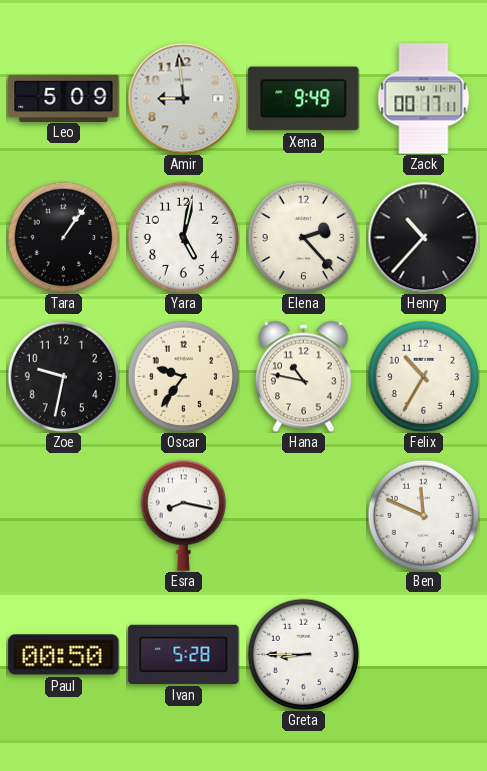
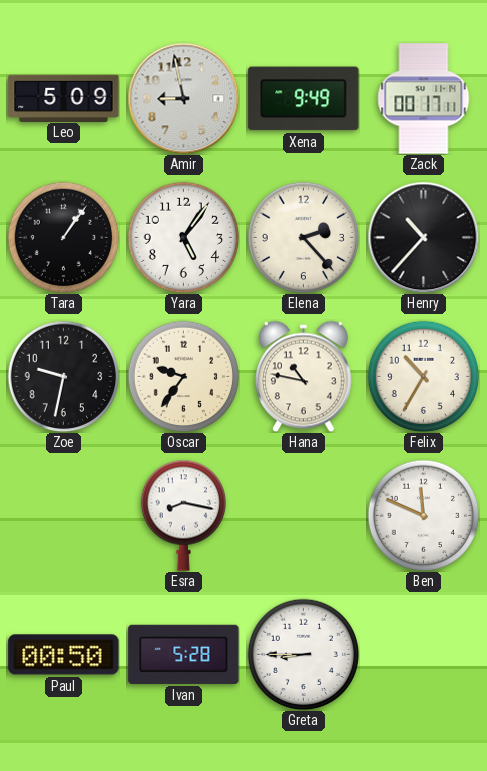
Amir: 8:59 -> 8:58 (183, 98)
Yara: 5:02 -> 5:06 (183, 237)
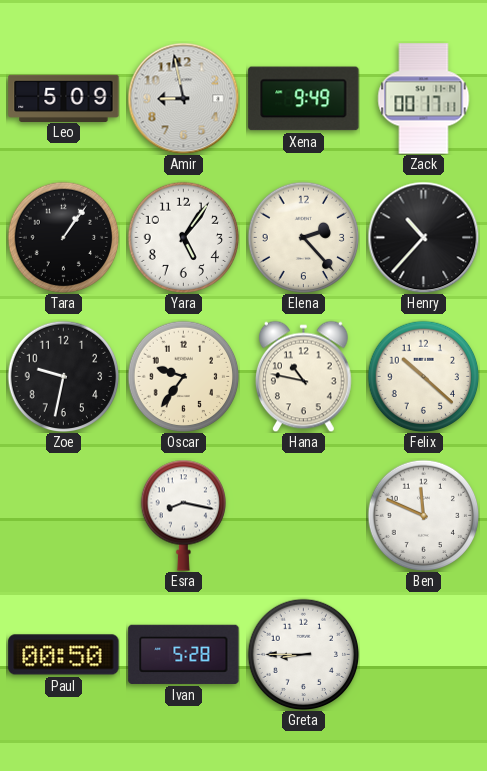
Felix: 10:35 -> 10:22 (423, 376)
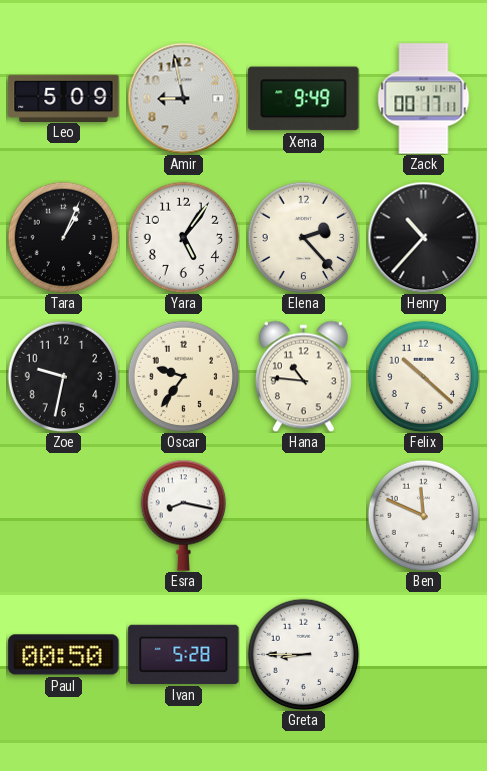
Tara: 1:06 -> 1:04 (63, 237)
Hana: 10:47 -> 10:46 (304, 376)
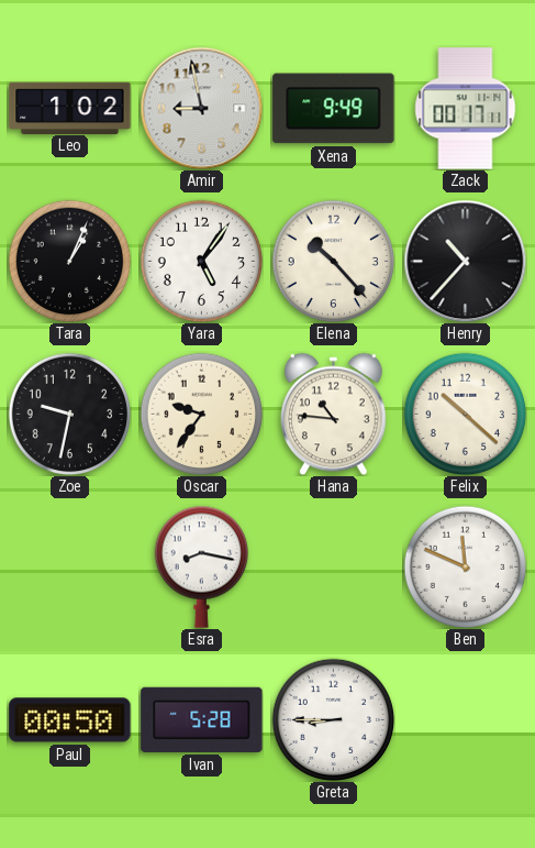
Leo: 5:09 -> 1:02 (70, 108)
Elena: 2:23 -> 10:23 (333, 261)
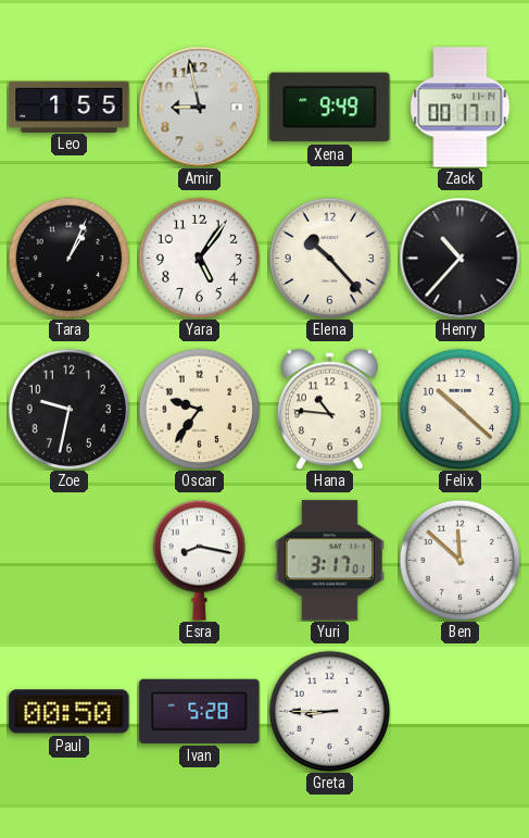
Leo: 1:02 -> 1:55 (70, 107)
Yuri: none -> 3:17 (329, 561)
Ben: 11:49 -> 11:52 (459, 560)
